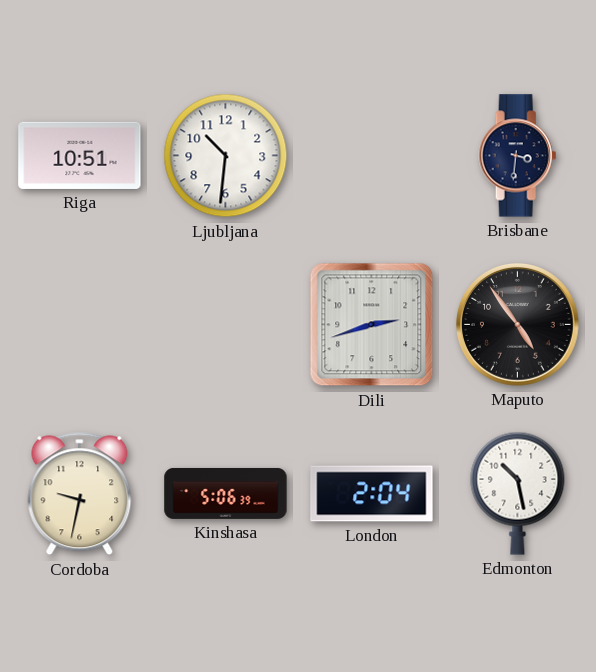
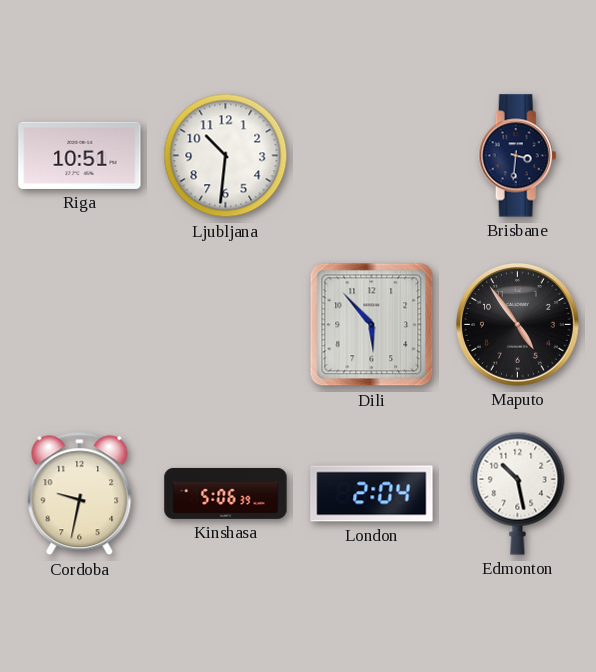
Dili: 2:42 -> 5:53 (372, 325)
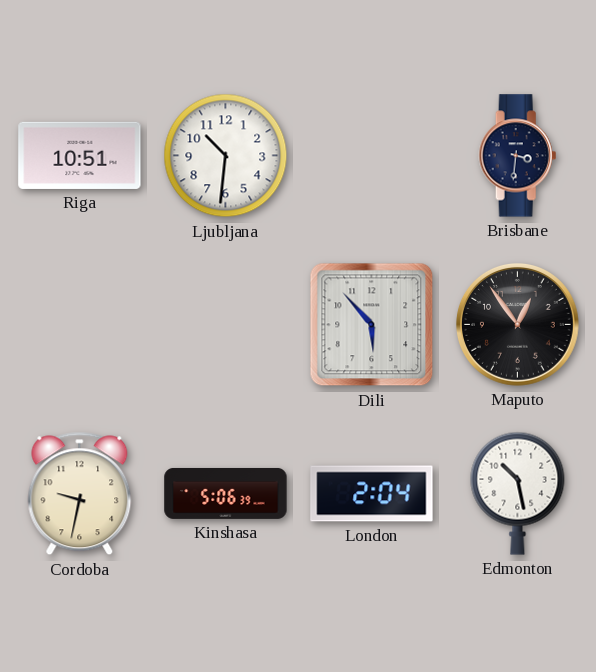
Maputo: 4:54 -> 12:54 (518, 325)
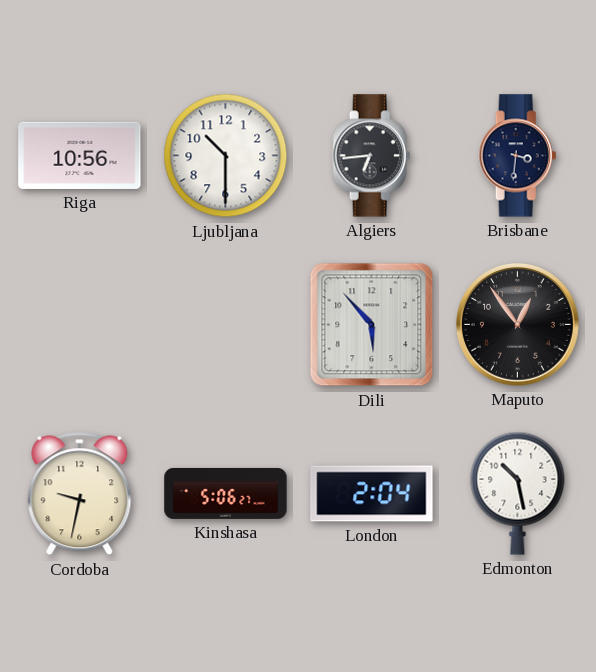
Riga: 10:51 -> 10:56 (80, 155)
Ljubljana: 10:31 -> 10:30 (226, 156)
Algiers: none -> 6:44 (372, 156)
Kinshasa: 5:06:39 -> 5:06:27 (226, 493)
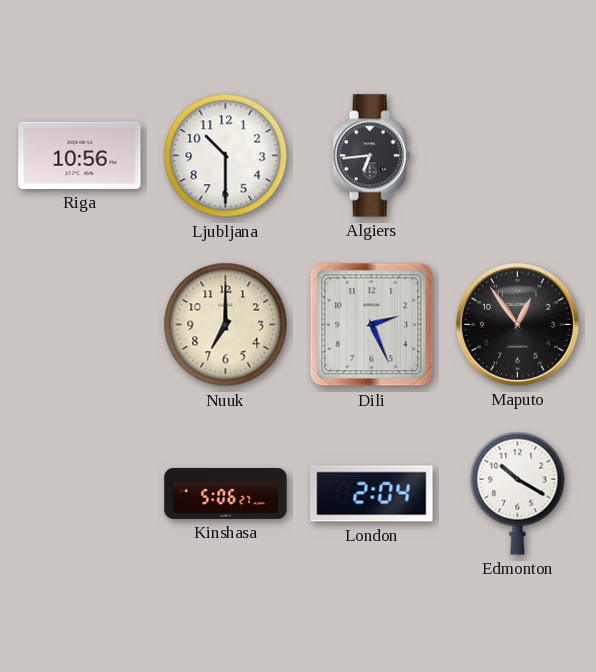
Brisbane: 3:31 -> none (518, 156)
Nuuk: none -> 7:00 (226, 325)
Dili: 5:53 -> 2:26 (372, 325)
Cordoba: 9:32 -> none (80, 494)
Edmonton: 10:28 -> 10:20 (518, 493)
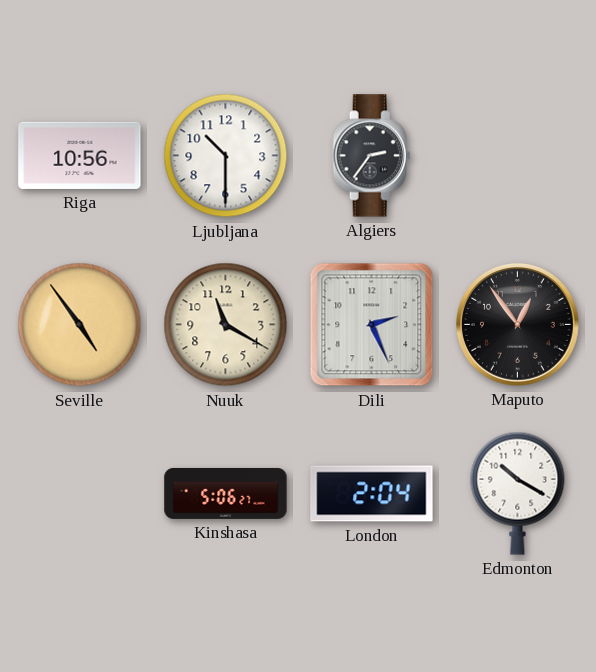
Algiers: 6:44 -> 2:36 (372, 156)
Seville: none -> 4:54 (80, 325)
Nuuk: 7:00 -> 11:20 (226, 325)
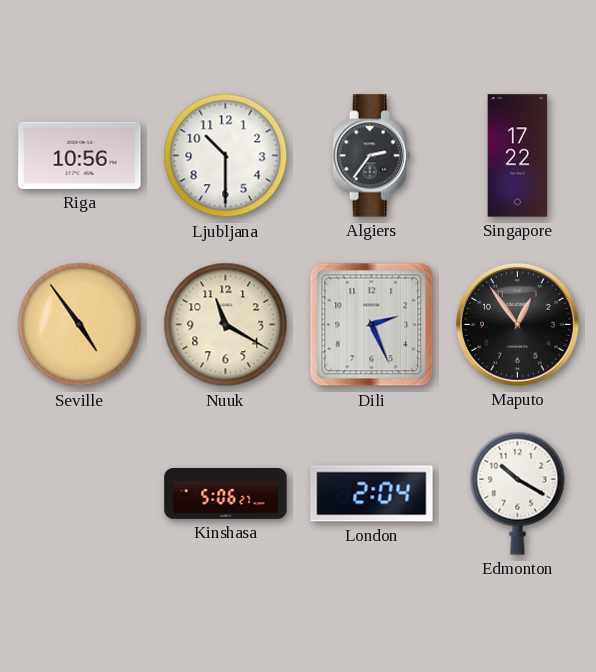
Singapore: none -> 17:22 (518, 156)
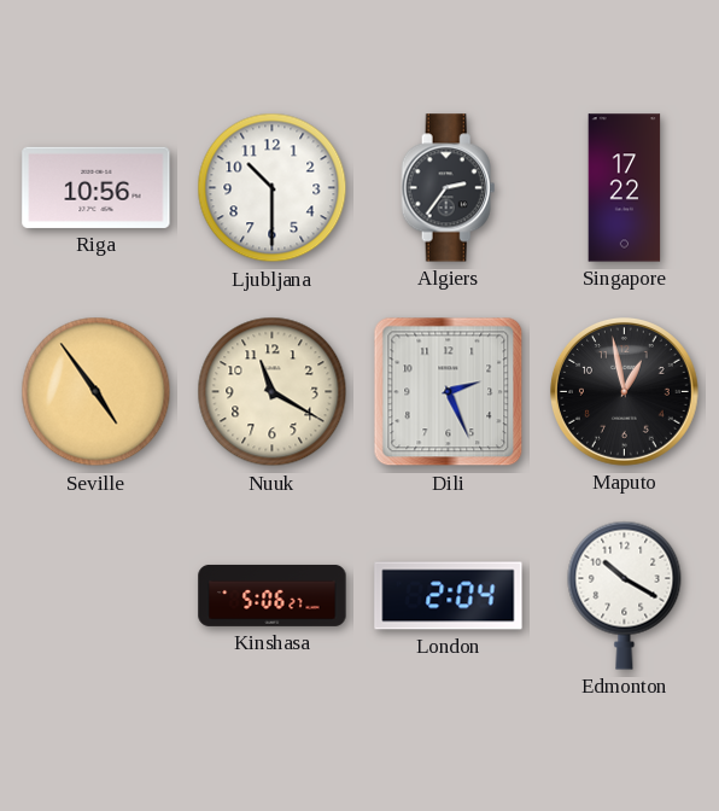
Maputo: 12:54 -> 12:58 (625, 392)
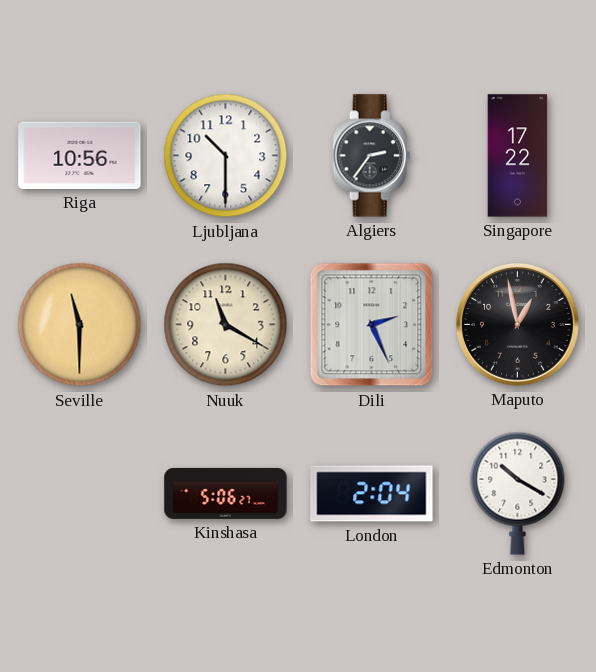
Seville: 4:54 -> 11:30 (80, 325)
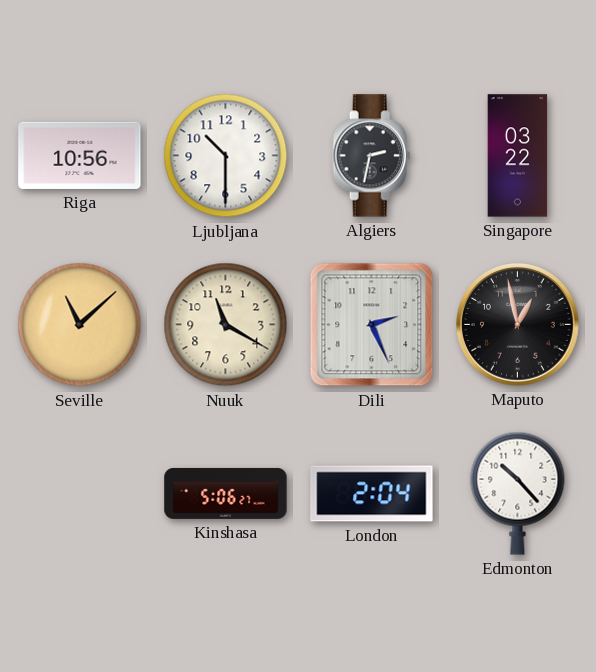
Algiers: 2:36 -> 2:32 (372, 156)
Singapore: 17:22 -> 03:22 (518, 156)
Seville: 11:30 -> 11:08 (80, 325)
Edmonton: 10:20 -> 10:23 (518, 493)
